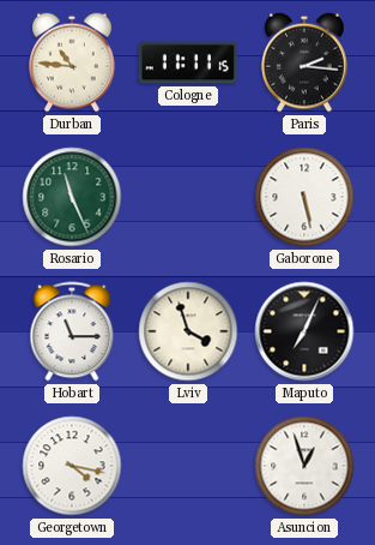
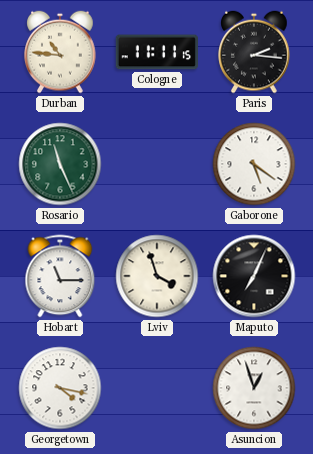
Gaborone: 5:28 -> 5:21 (254, 164)
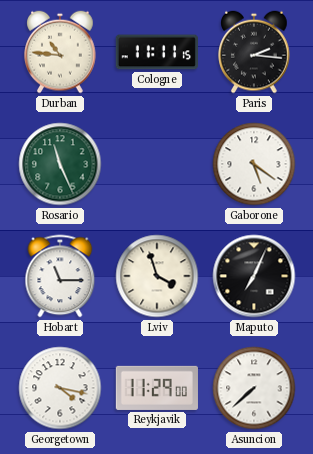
Reykjavik: none -> 11:29 (157, 388)
Asuncion: 12:57 -> 7:38 (254, 388)
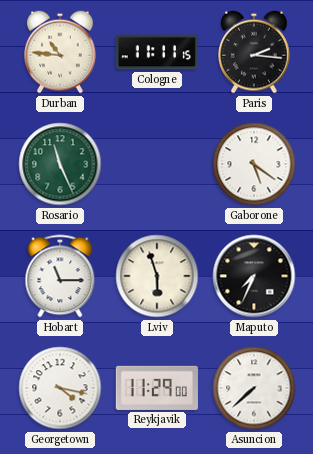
Lviv: 3:57 -> 5:57 (157, 276)
Maputo: 7:04 -> 7:34 (254, 276)
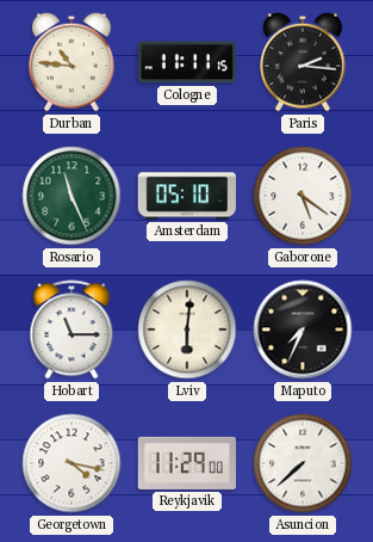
Amsterdam: none -> 05:10 (187, 196)
Lviv: 5:57 -> 6:01 (187, 329)
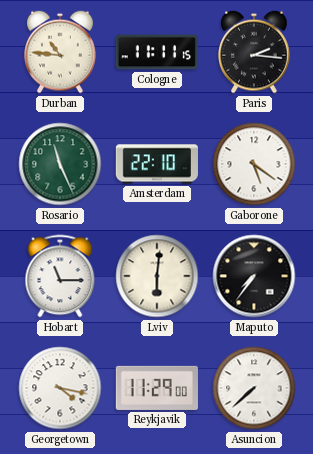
Amsterdam: 05:10 -> 22:10 (157, 164)
Maputo: 7:34 -> 7:36 (254, 276)
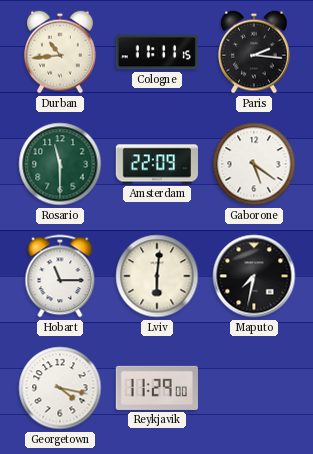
Durban: 10:46 -> 10:44 (60, 52)
Rosario: 11:26 -> 11:30 (60, 164)
Amsterdam: 22:10 -> 22:09 (157, 164)
Maputo: 7:36 -> 7:32 (254, 276)
Asuncion: 7:38 -> none (254, 388)
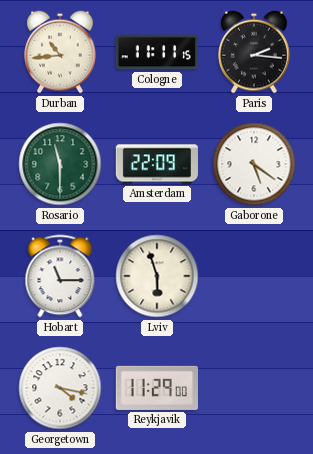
Lviv: 6:01 -> 5:57 (157, 276)
Maputo: 7:32 -> none (254, 276)
